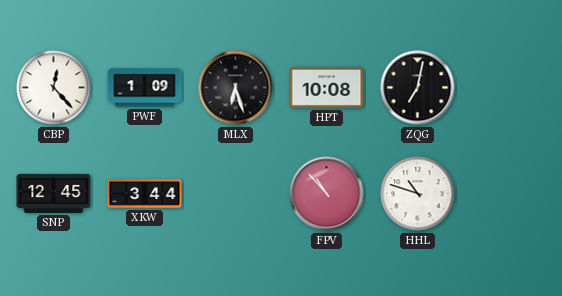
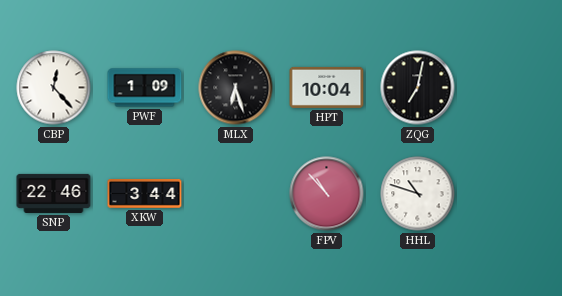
HPT: 10:08 -> 10:04 (327, 87)
SNP: 12:45 -> 22:46 (54, 193)
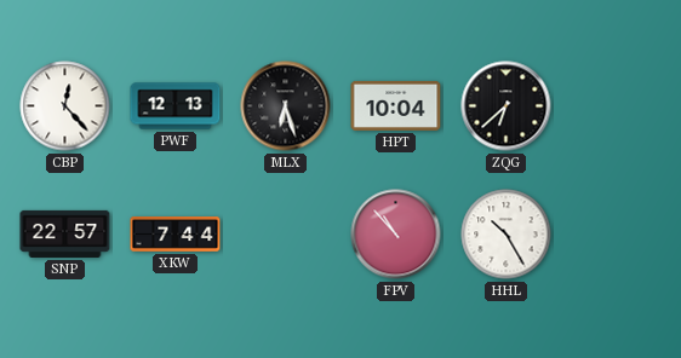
PWF: 1:09 -> 12:13 (176, 106)
ZQG: 7:02 -> 6:38 (507, 106)
SNP: 22:46 -> 22:57 (65, 233)
XKW: 3:44 -> 7:44 (176, 235)
HHL: 10:48 -> 10:25 (507, 235)
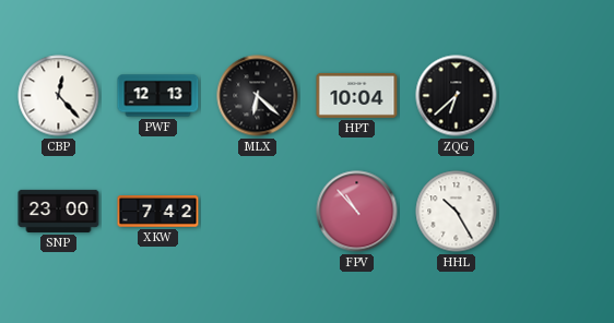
MLX: 6:27 -> 6:22 (258, 96)
SNP: 22:57 -> 23:00 (59, 211)
XKW: 7:44 -> 7:42 (158, 212)
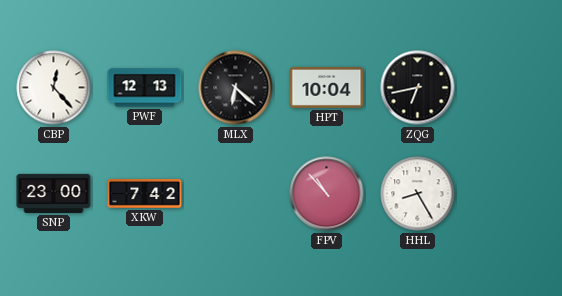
ZQG: 6:38 -> 6:43 (418, 88)
HHL: 10:25 -> 8:25 (418, 194)
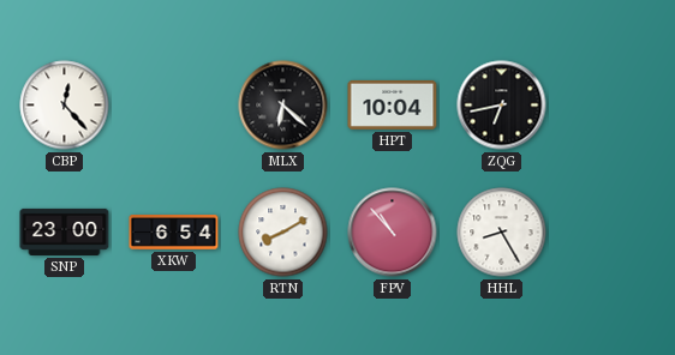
PWF: 12:13 -> none (145, 88)
XKW: 7:42 -> 6:54 (174, 233)
RTN: none -> 8:10 (283, 233)
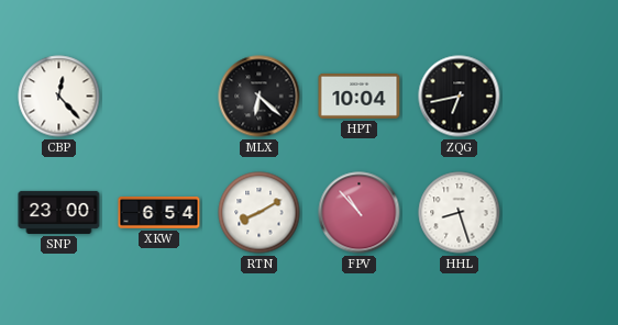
HHL: 8:25 -> 8:27 (460, 213)
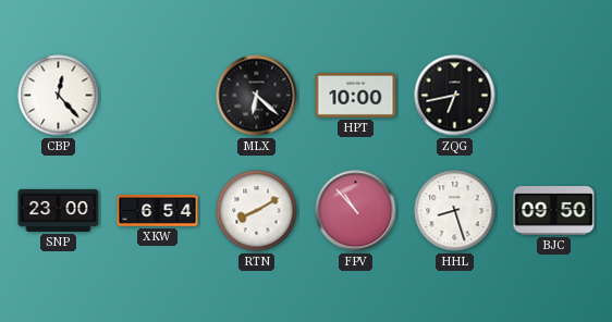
HPT: 10:04 -> 10:00 (356, 95)
BJC: none -> 09:50 (554, 211)
